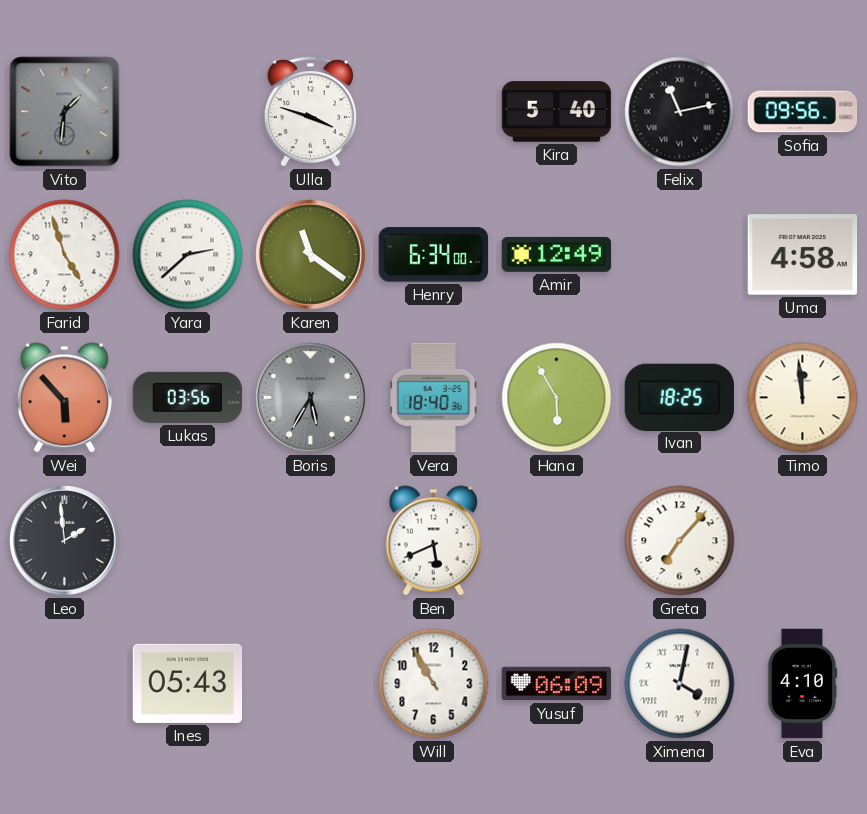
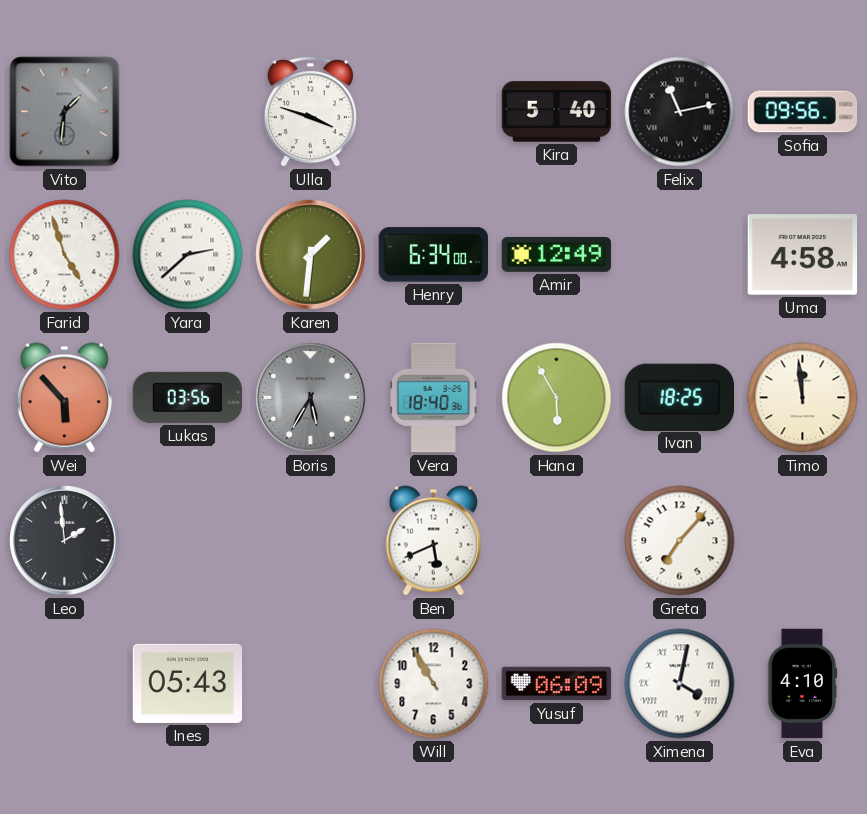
Karen: 11:21 -> 1:31 (311, 255)
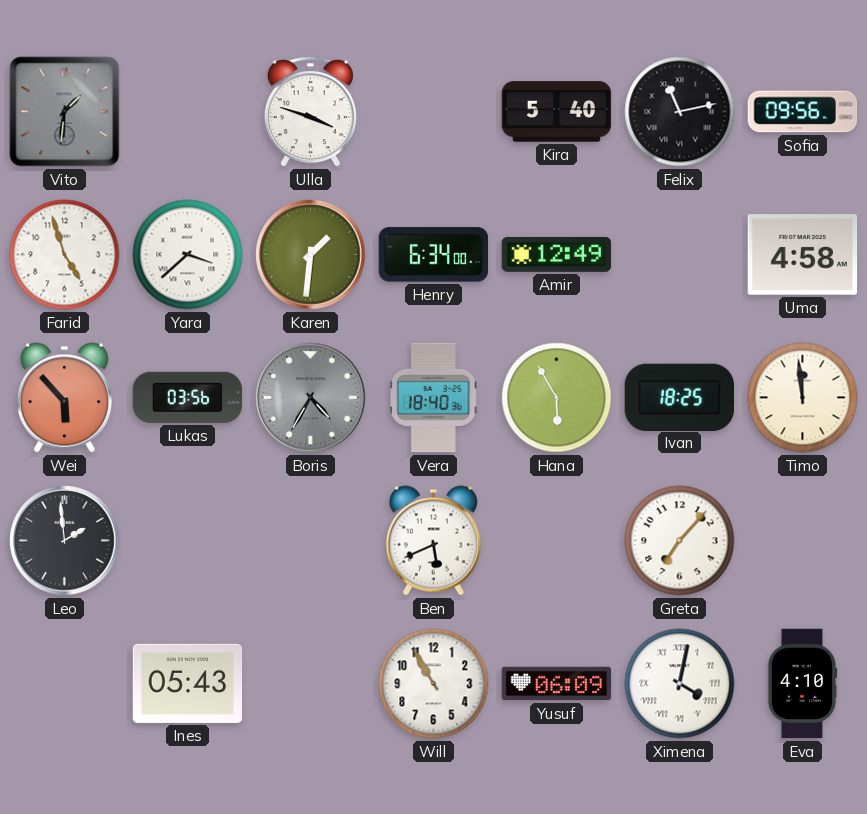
Yara: 2:38 -> 3:38 (188, 255)
Boris: 5:35 -> 4:35 (311, 398)
